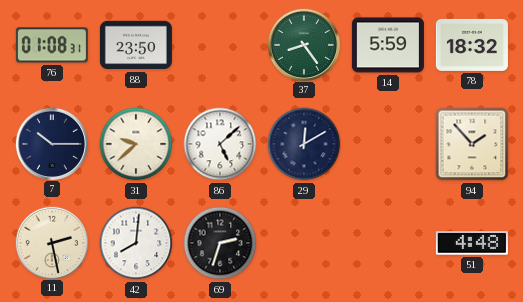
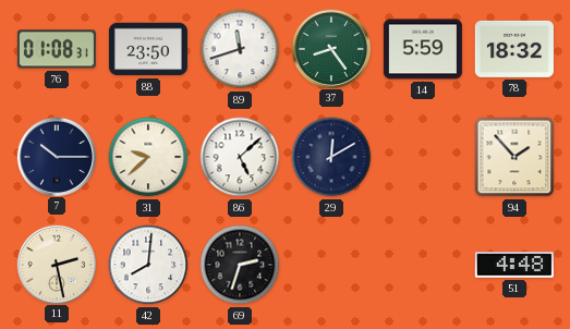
89: none -> 11:42 (240, 49)
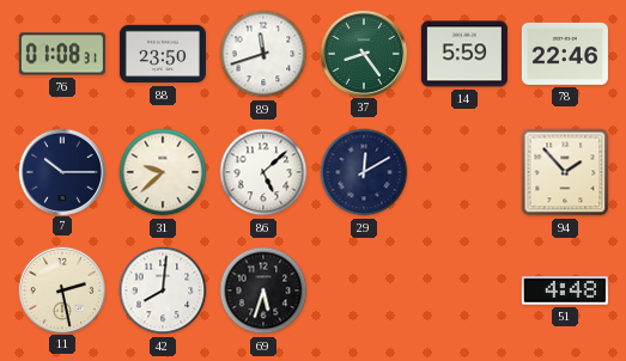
78: 18:32 -> 22:46 (565, 54)
69: 2:33 -> 5:33 (263, 290)
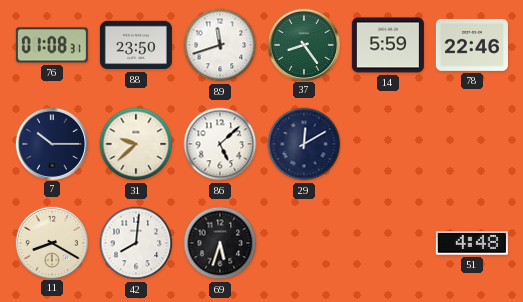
94: 1:53 -> none (565, 172)
11: 2:28 -> 8:20 (51, 242)
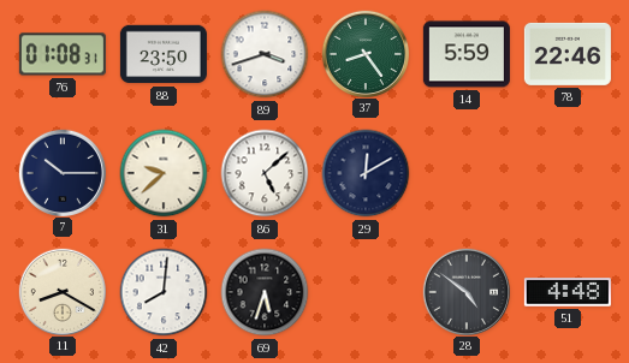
89: 11:42 -> 3:42 (265, 54)
28: none -> 4:51 (465, 291)
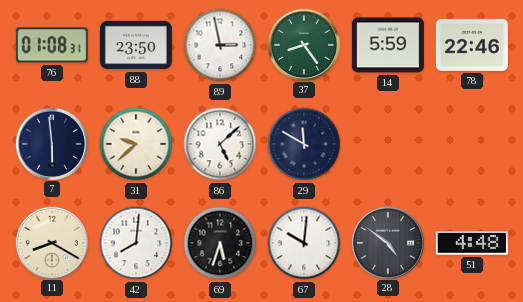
89: 3:42 -> 2:58 (220, 45)
7: 10:15 -> 5:59 (51, 143)
29: 12:10 -> 11:50 (304, 144)
67: none -> 10:01 (304, 243)
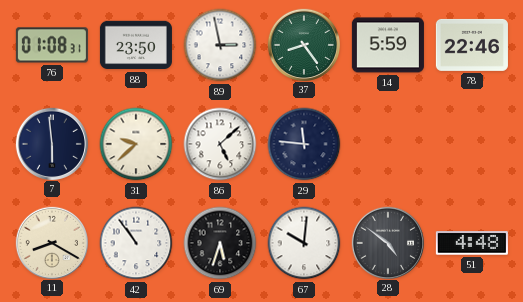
29: 11:50 -> 11:46 (304, 144)
42: 8:01 -> 10:54 (136, 243)
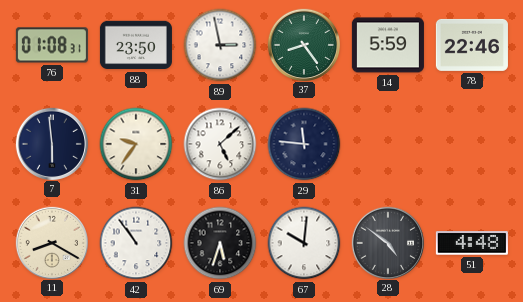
31: 9:38 -> 9:36 (136, 144)
